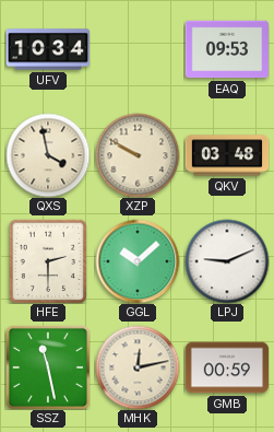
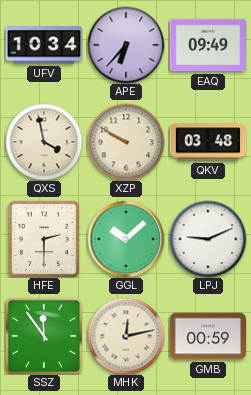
APE: none -> 6:37 (126, 45)
EAQ: 09:53 -> 09:49 (208, 45)
SSZ: 11:28 -> 11:54 (44, 336)
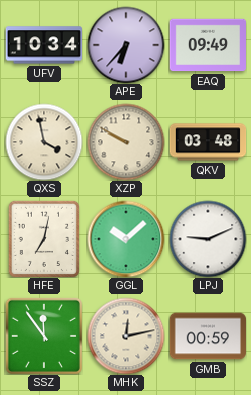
HFE: 2:30 -> 7:02 (43, 239)
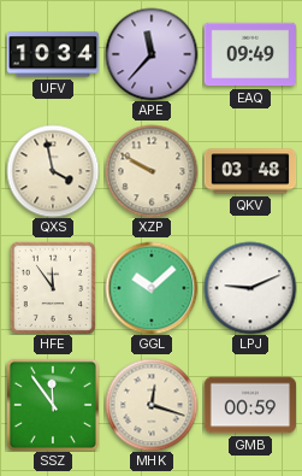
APE: 6:37 -> 11:37 (152, 54)
HFE: 7:02 -> 11:54 (52, 288)
MHK: 12:13 -> 12:18 (152, 405)
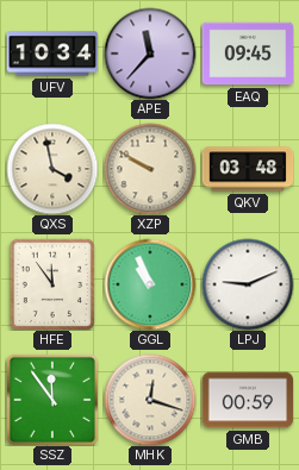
EAQ: 09:49 -> 09:45 (248, 54)
GGL: 10:08 -> 10:56 (150, 284)
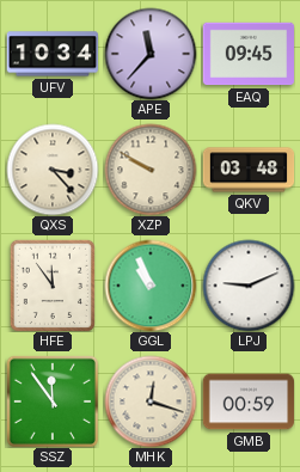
QXS: 3:58 -> 3:23 (53, 170)
